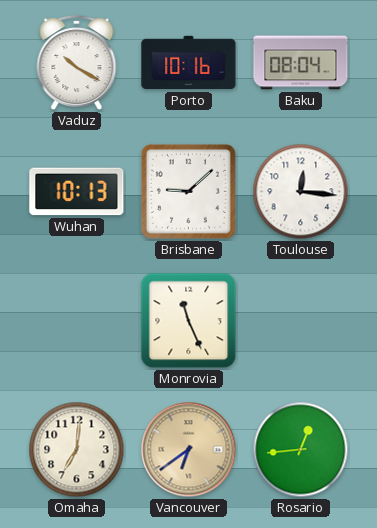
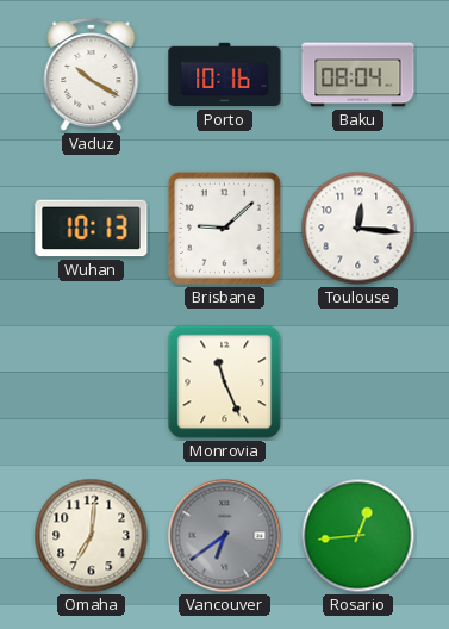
Vancouver dial: champagne -> grey (225, 536)
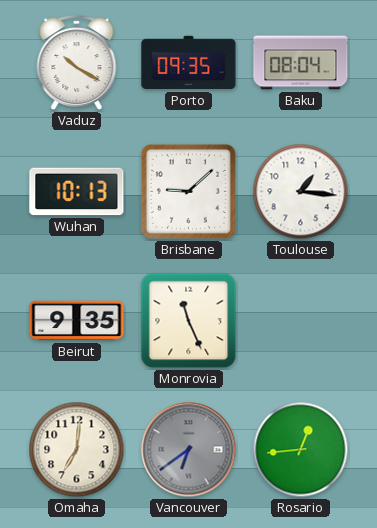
Porto: 10:16 -> 09:35 (189, 63)
Toulouse: 12:16 -> 1:16 (301, 192)
Beirut: none -> 9:35 (77, 321)
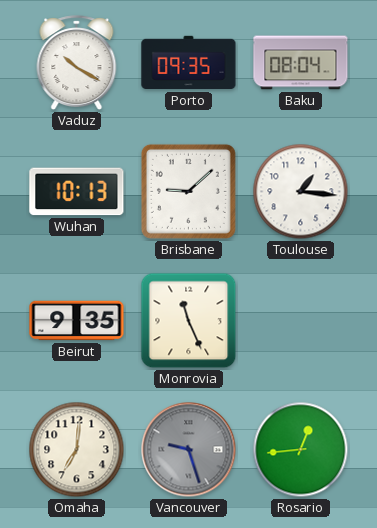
Vancouver: 6:39 -> 9:27 (189, 450)
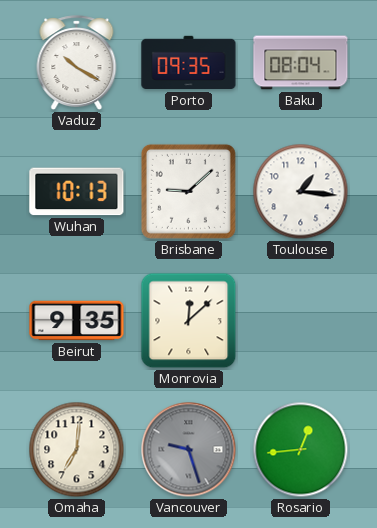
Monrovia: 11:26 -> 12:08 (189, 321)
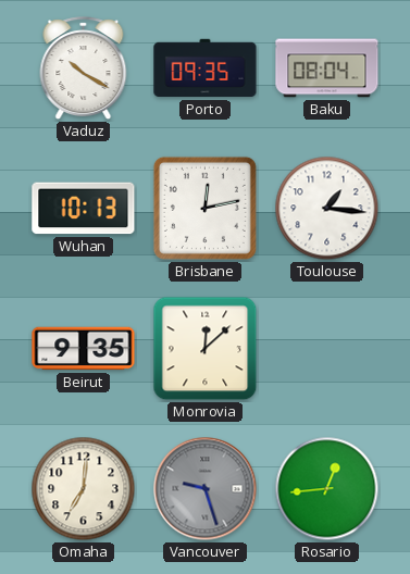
Brisbane: 9:08 -> 12:13 (204, 208)
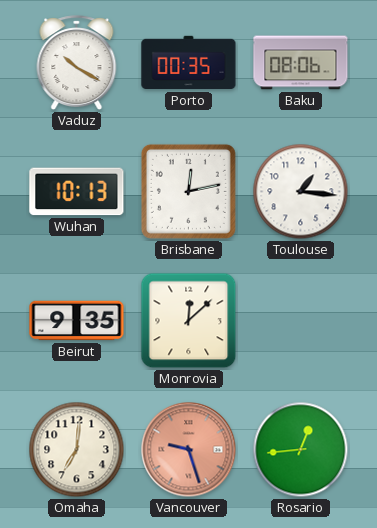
Porto: 09:35 -> 00:35 (189, 63)
Baku: 08:04 -> 08:06 (301, 63)
Vancouver dial: grey -> salmon (189, 450)
